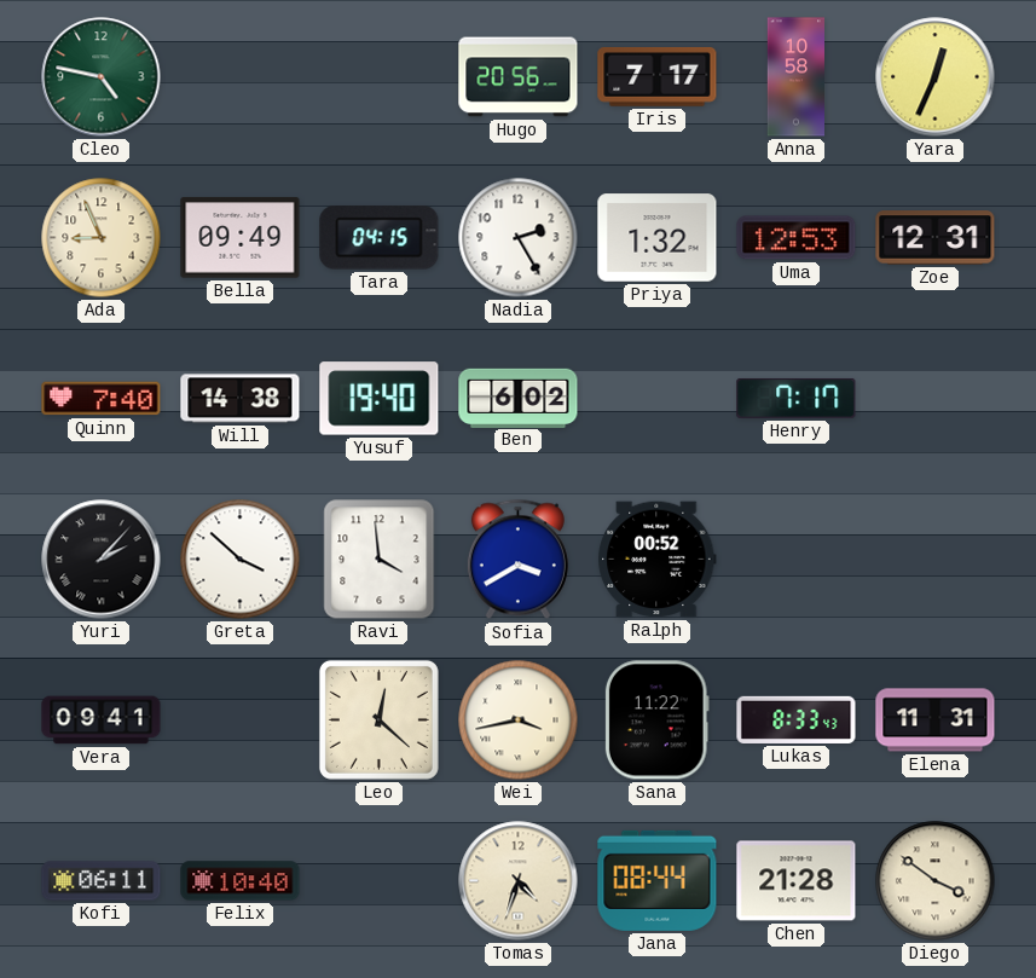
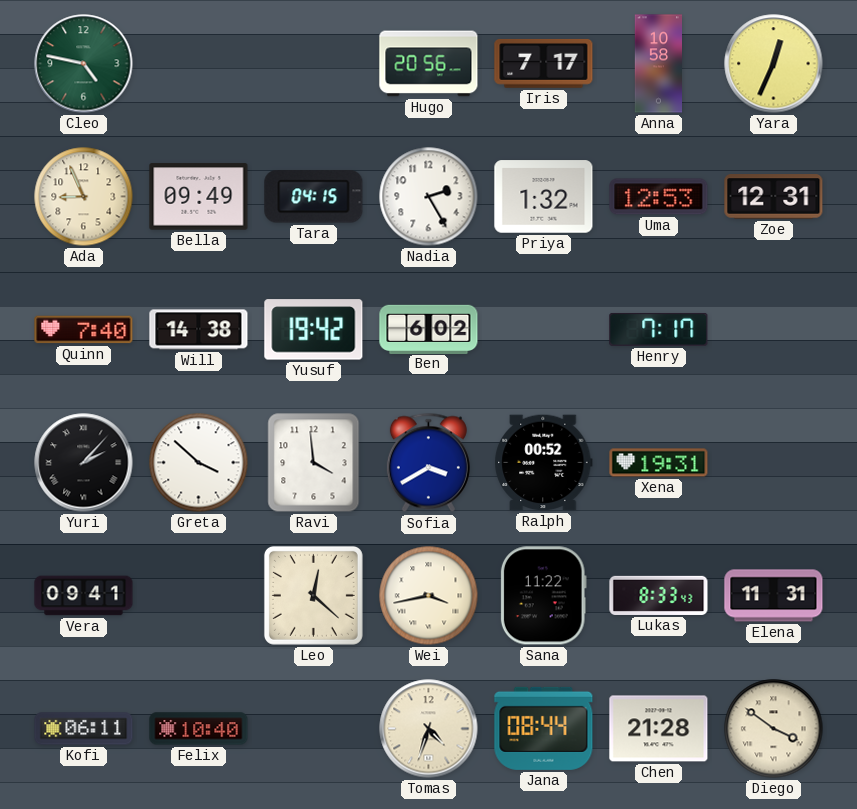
Yusuf: 19:40 -> 19:42 (314, 330)
Xena: none -> 19:31 (659, 463)
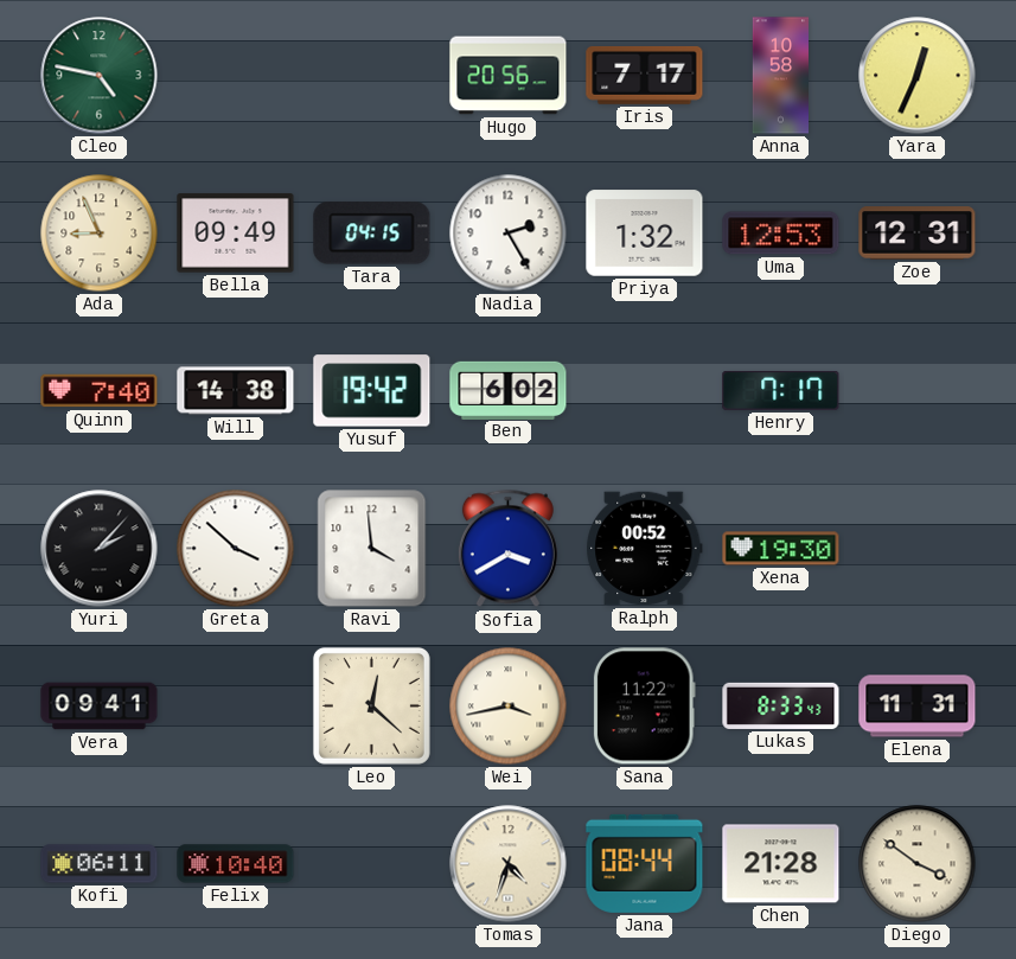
Xena: 19:31 -> 19:30 (781, 549)
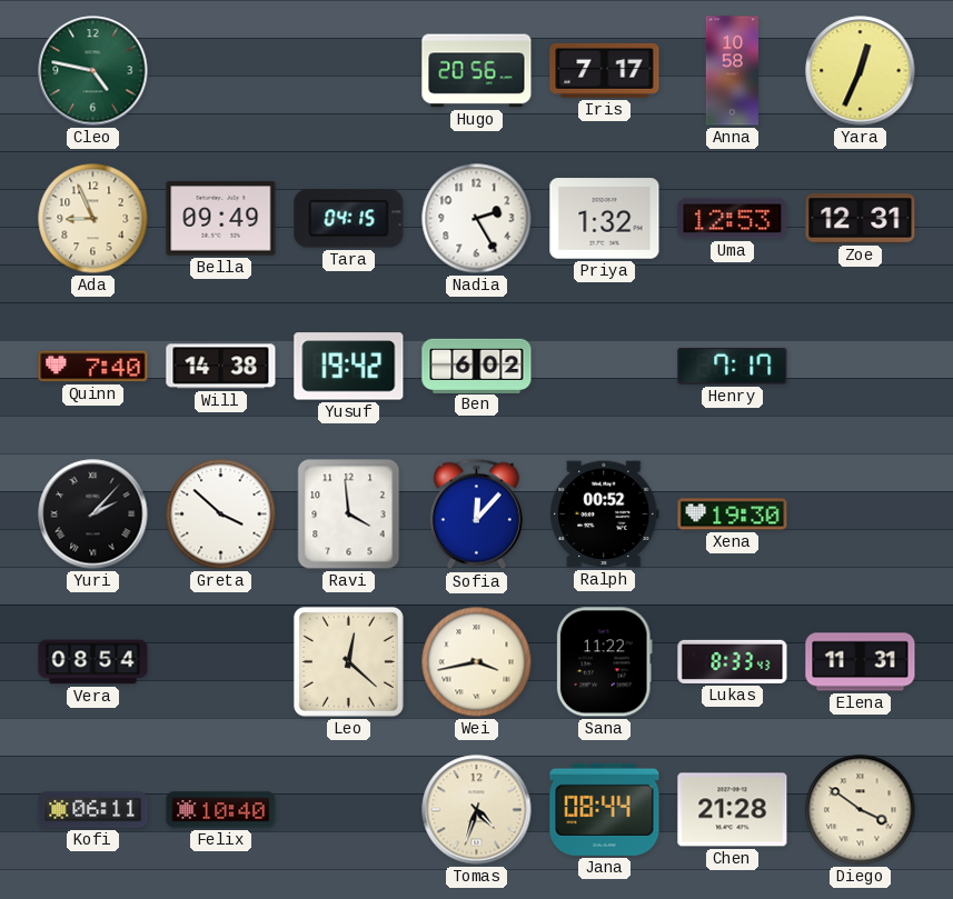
Sofia: 3:40 -> 12:07 (476, 515)
Vera: 09:41 -> 08:54 (93, 662)
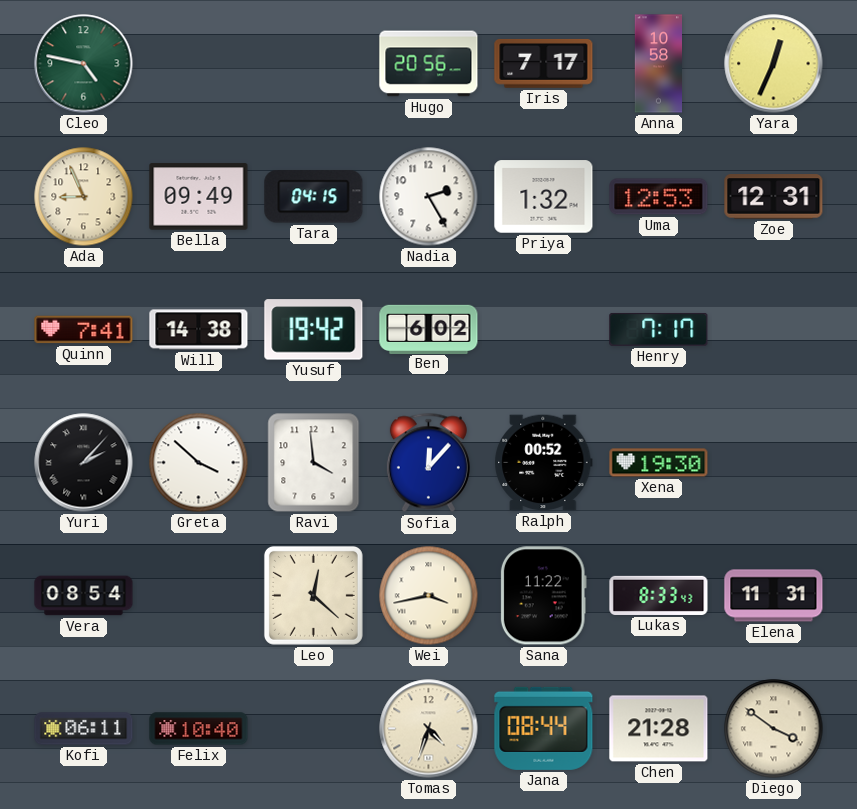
Quinn: 7:40 -> 7:41 (84, 330)
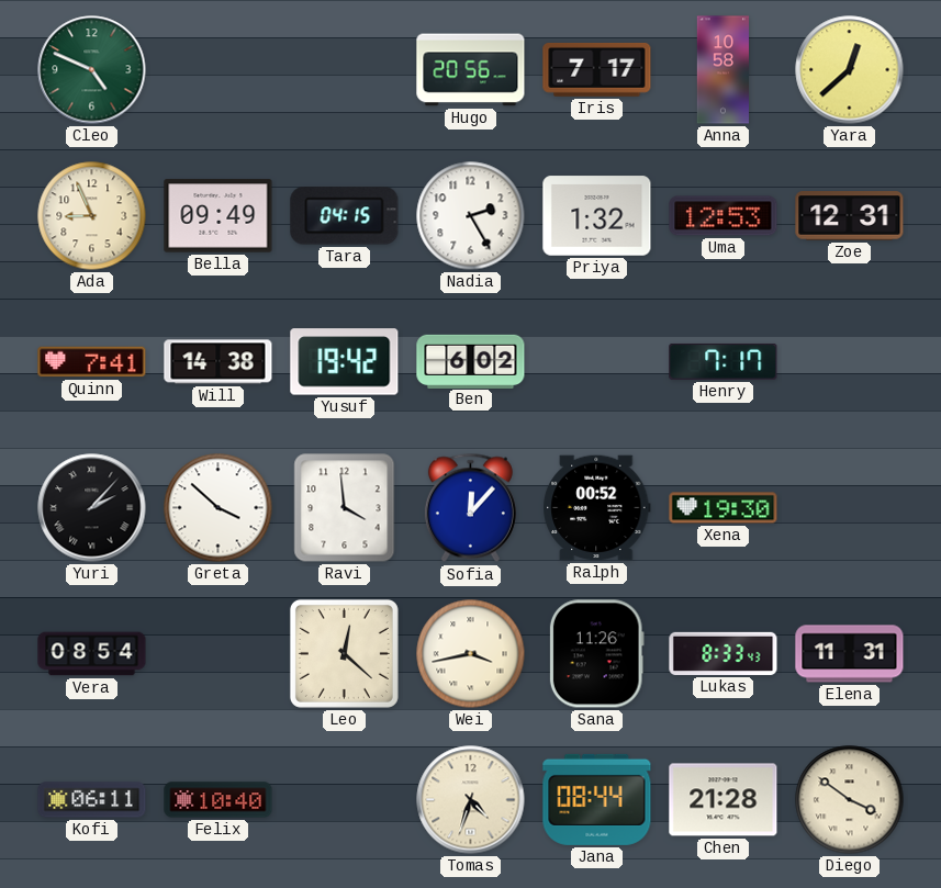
Cleo: 4:47 -> 4:49 (92, 70)
Yara: 12:34 -> 12:38 (850, 70)
Sana: 11:22 -> 11:26 (596, 654)
